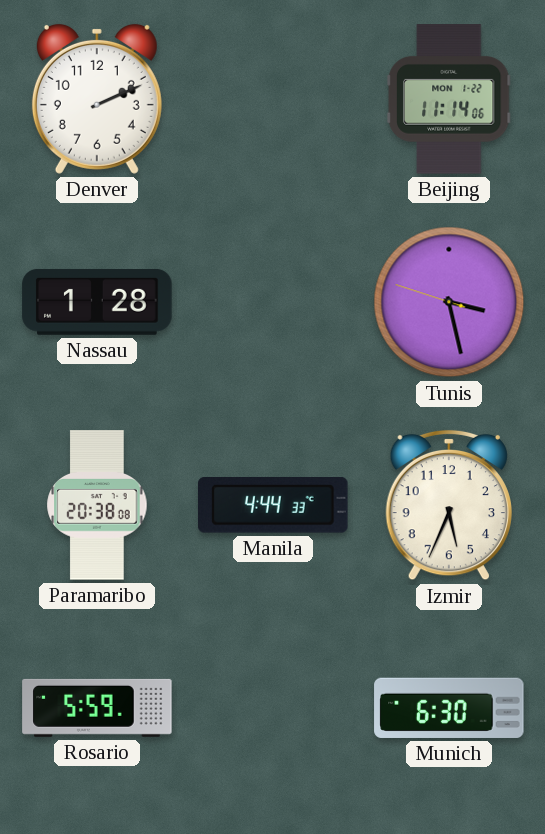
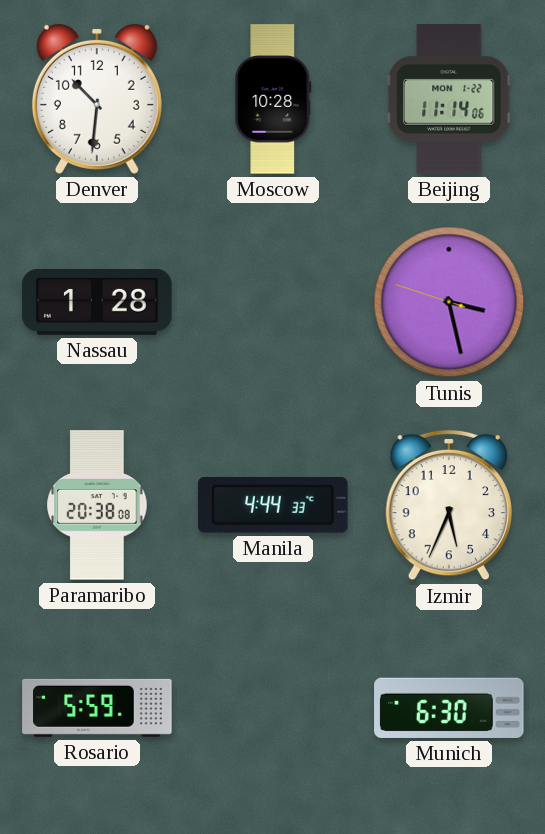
Denver: 2:11 -> 10:31 (97, 99)
Moscow: none -> 10:28 (273, 99)
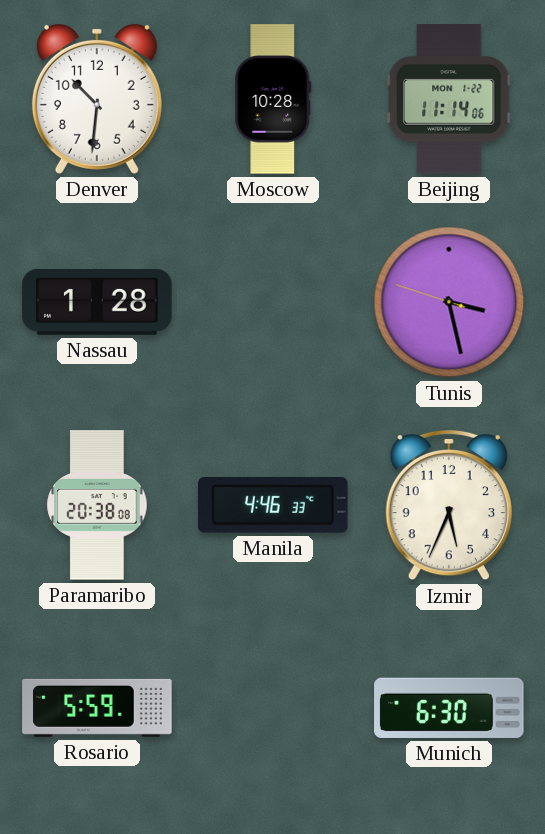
Manila: 4:44 -> 4:46 (273, 505)
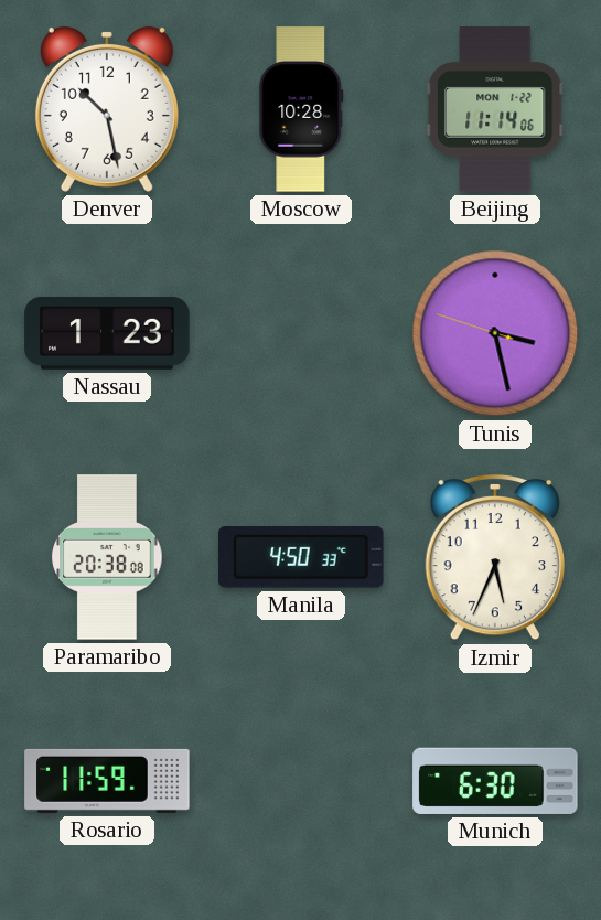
Denver: 10:31 -> 10:28 (107, 109)
Nassau: 1:28 -> 1:23 (107, 333)
Manila: 4:46 -> 4:50 (301, 557)
Rosario: 5:59 -> 11:59 (107, 781)
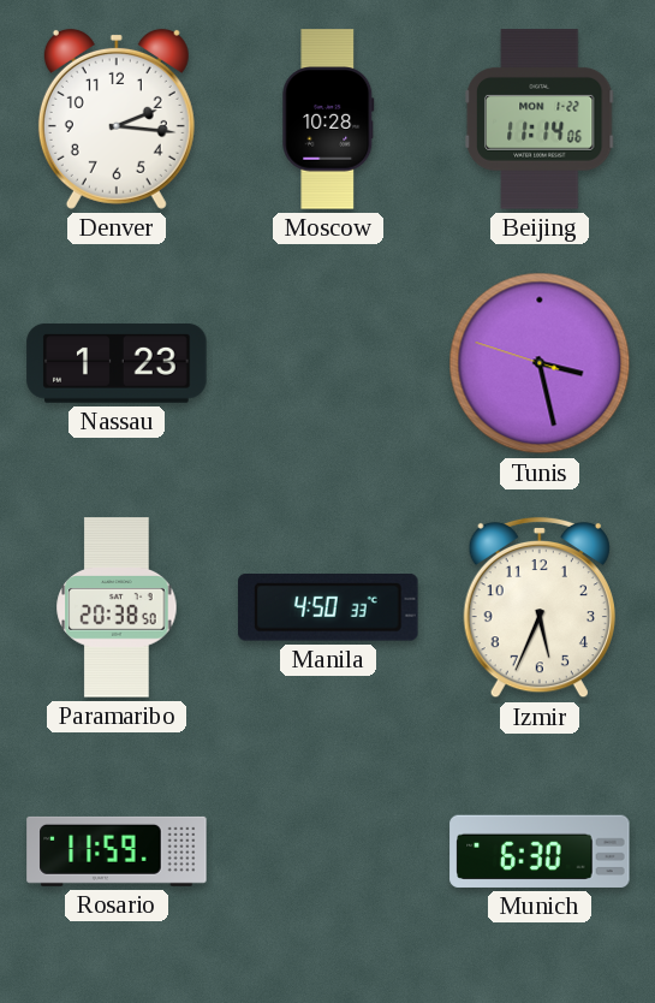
Denver: 10:28 -> 2:16 (117, 119)
Paramaribo: 20:38:08 -> 20:38:50 (117, 607)
